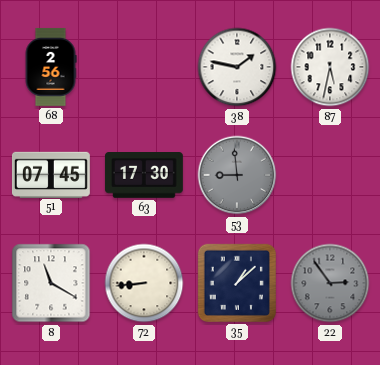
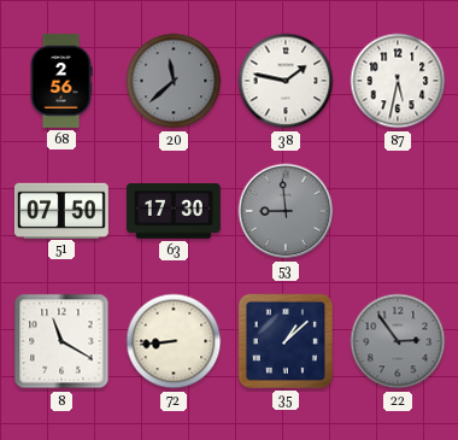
20: none -> 11:38 (174, 81)
51: 07:45 -> 07:50 (61, 210)
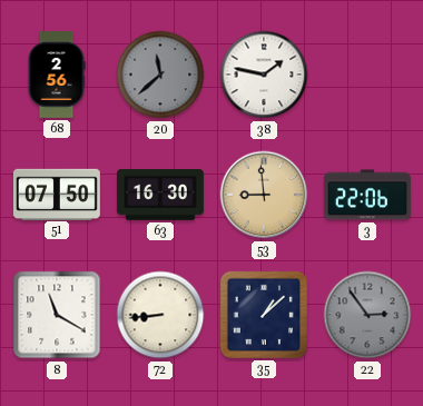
87: 5:32 -> none (398, 81)
63: 17:30 -> 16:30 (160, 196)
53 dial: grey -> champagne (264, 195)
3: none -> 22:06 (367, 195)
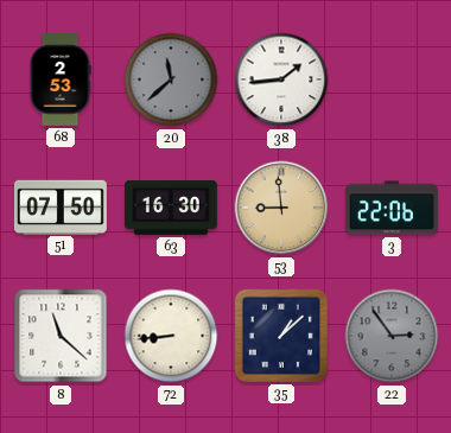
68: 2:56 -> 2:53 (61, 79)
38: 1:47 -> 1:44 (281, 79)
8: 11:20 -> 11:22 (61, 336)
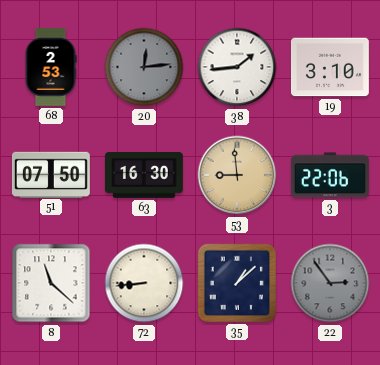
20: 11:38 -> 12:14 (144, 67)
19: none -> 3:10 (330, 67)
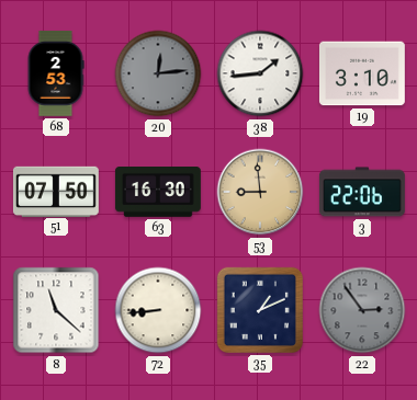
35: 1:08 -> 1:11 (260, 310)
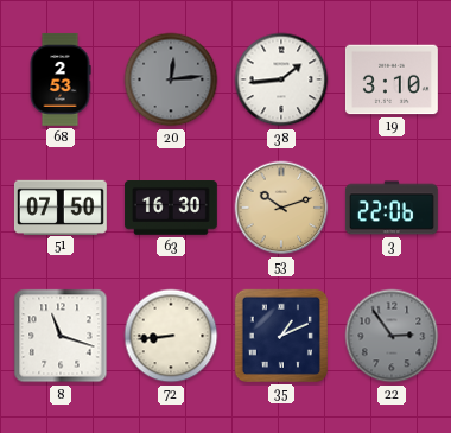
53: 8:59 -> 10:12 (281, 208)
8: 11:22 -> 11:18 (61, 336)
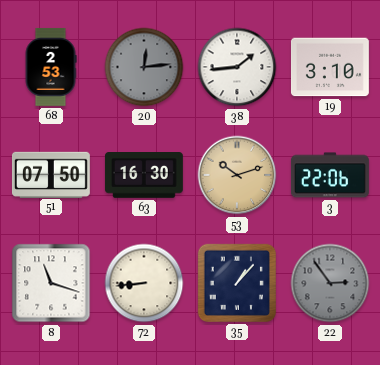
35: 1:11 -> 1:07 (237, 283)
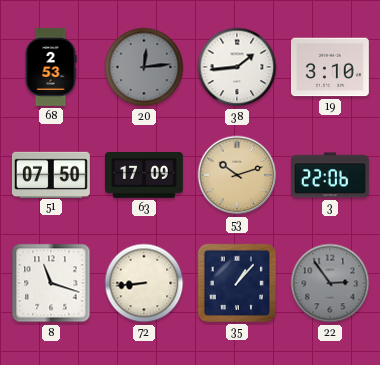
63: 16:30 -> 17:09 (144, 176)
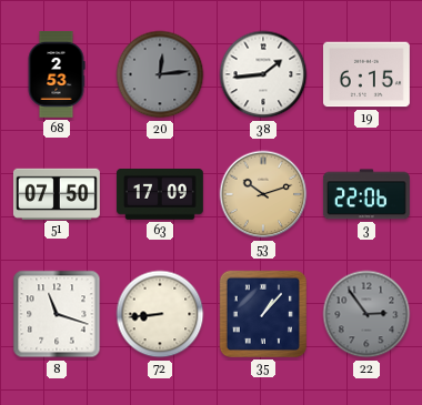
19: 3:10 -> 6:15 (366, 74)
